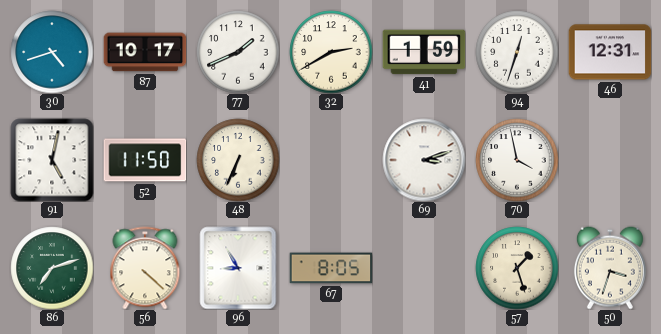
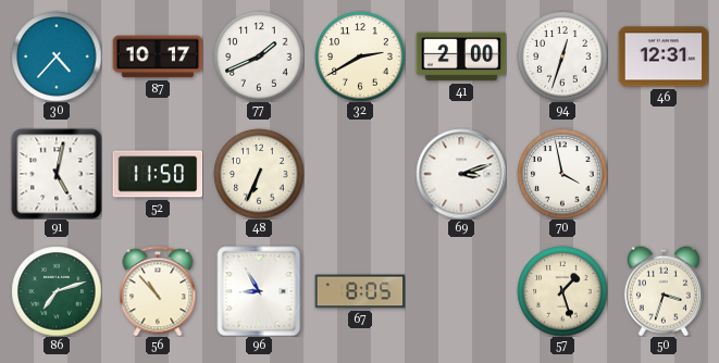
30: 4:42 -> 4:37 (57, 57)
41: 1:59 -> 2:00 (461, 57)
56: 4:22 -> 10:53 (158, 291)
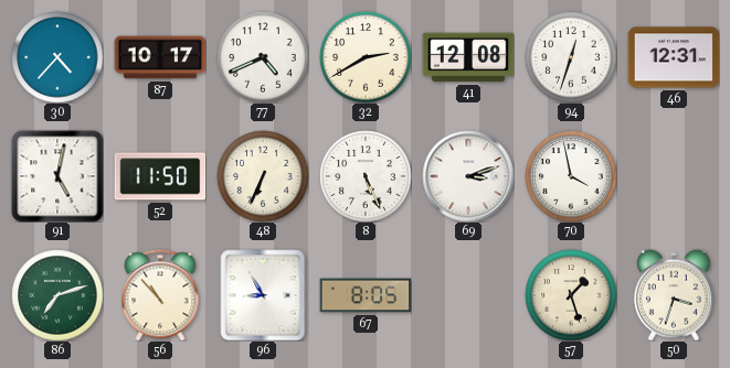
77: 1:41 -> 4:41 (263, 57)
41: 2:00 -> 12:08 (468, 57)
8: none -> 5:26 (366, 176)
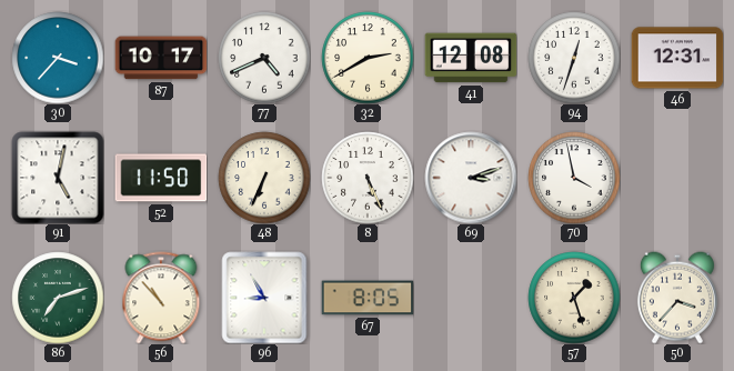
30: 4:37 -> 3:37 (58, 58)
50: 3:33 -> 3:37 (677, 298)
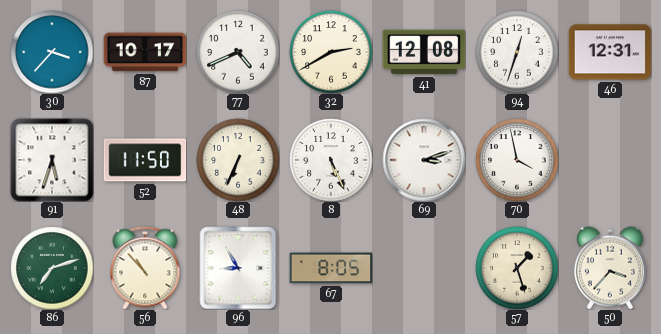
91: 5:02 -> 5:33 (52, 160)
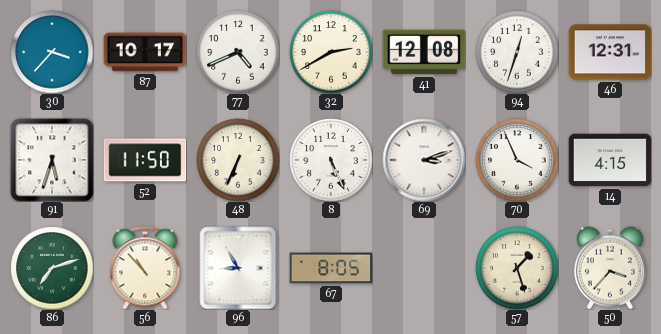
70: 3:58 -> 3:56 (517, 160)
14: none -> 4:15 (610, 160)
